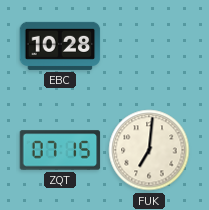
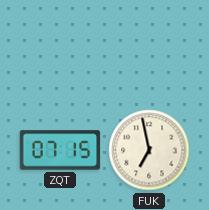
EBC: 10:28 -> none (60, 46)
FUK: 7:01 -> 6:58 (149, 150)
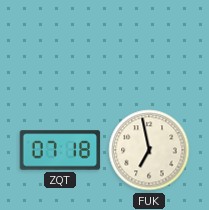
ZQT: 07:15 -> 07:18 (60, 150)
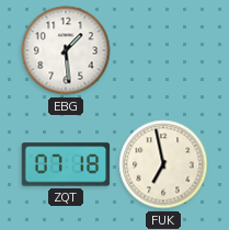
EBG: none -> 1:29 (66, 50)
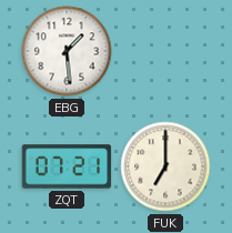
ZQT: 07:18 -> 07:21 (67, 166)
FUK: 6:58 -> 7:00 (165, 166)
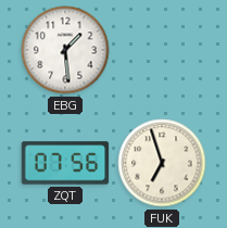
ZQT: 07:21 -> 07:56 (65, 163)
FUK: 7:00 -> 6:57 (162, 163)
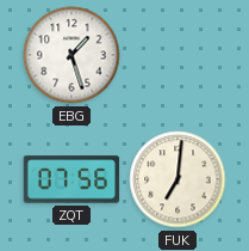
EBG: 1:29 -> 1:27 (71, 55)
FUK: 6:57 -> 7:01 (178, 179)
